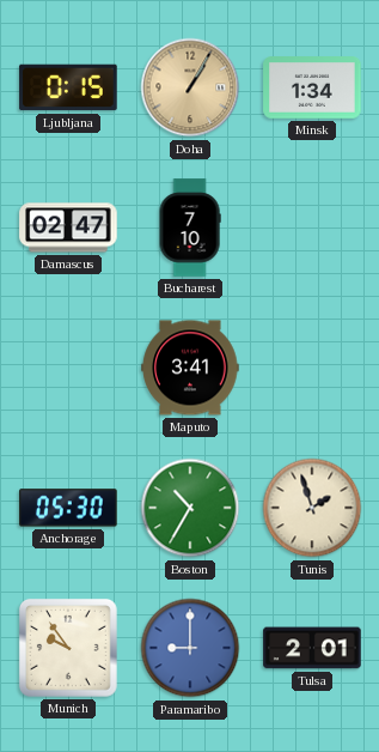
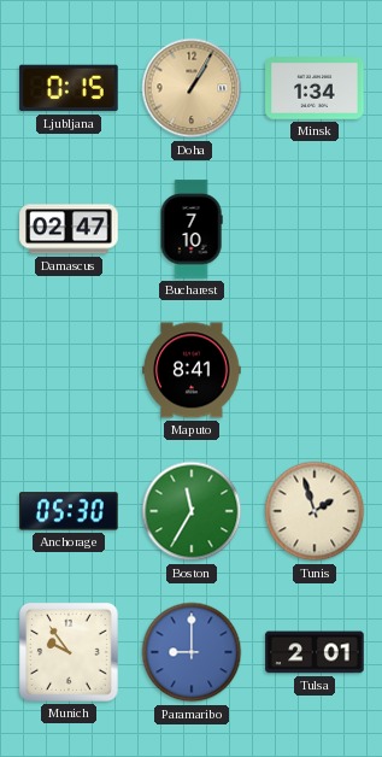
Maputo: 3:41 -> 8:41 (192, 370)
Boston: 10:35 -> 11:35 (192, 511)
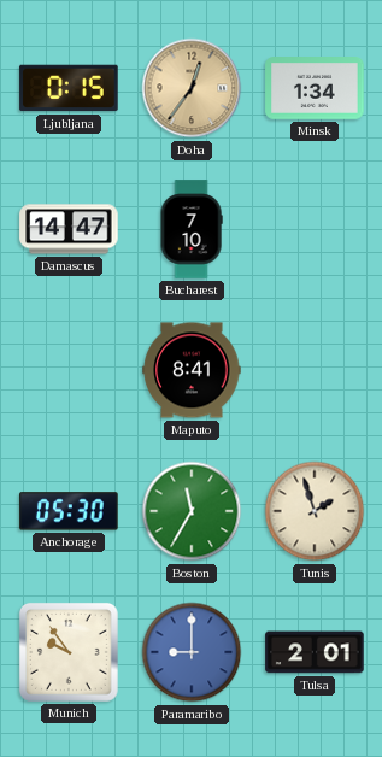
Doha: 1:05 -> 12:36 (192, 88)
Damascus: 02:47 -> 14:47 (69, 229)
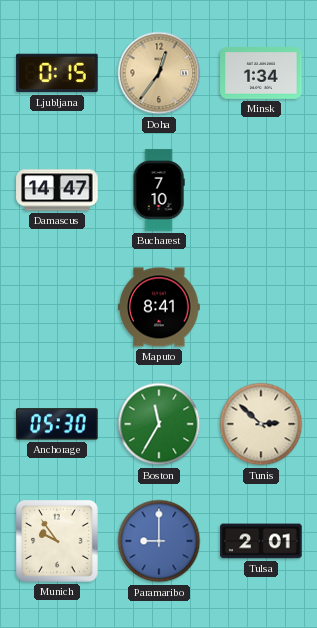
Tunis: 1:57 -> 2:52 (261, 424)
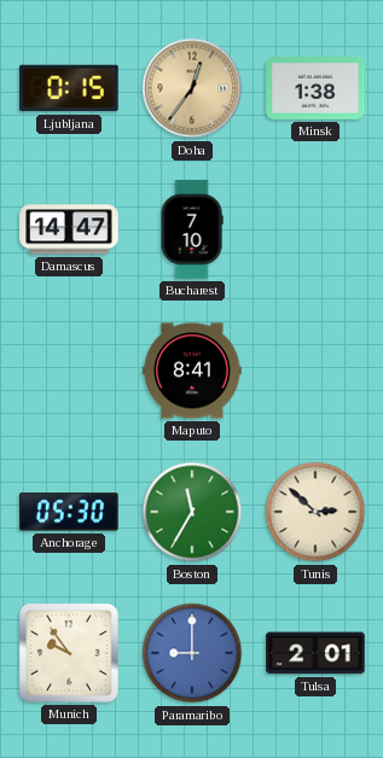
Minsk: 1:34 -> 1:38 (315, 89)
